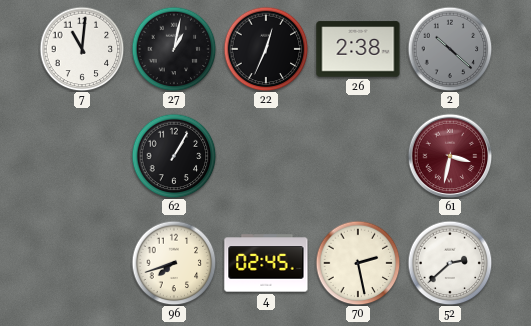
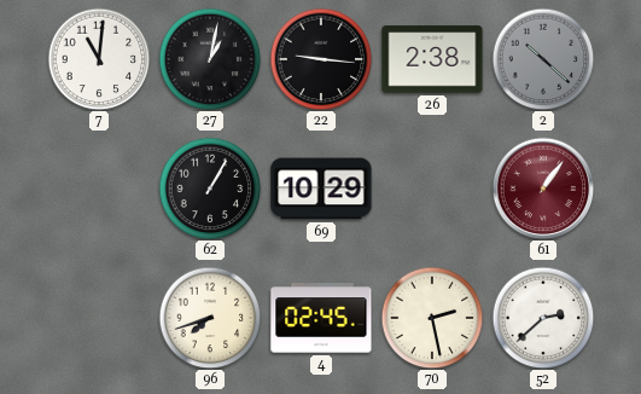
22: 12:34 -> 9:16 (321, 59)
69: none -> 10:29 (321, 189)
61: 3:32 -> 1:06 (543, 189)
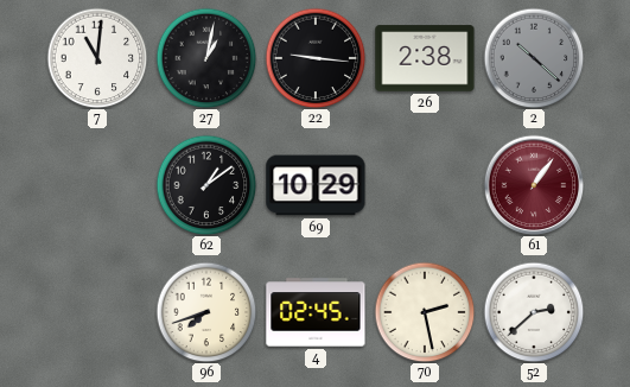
62: 1:05 -> 1:09 (206, 185)
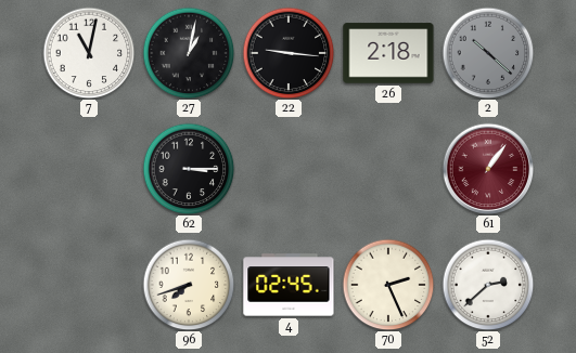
7: 11:01 -> 11:02 (89, 53)
26: 2:38 -> 2:18 (388, 53)
62: 1:09 -> 3:15 (189, 169)
69: 10:29 -> none (316, 185)
70: 2:28 -> 2:26 (388, 285)
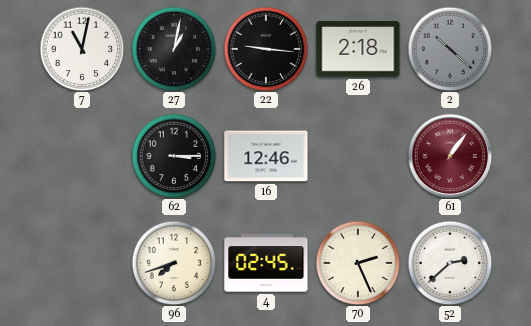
16: none -> 12:46 (266, 156)
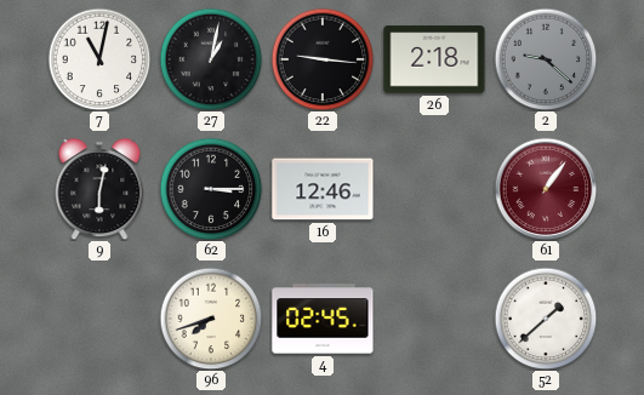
2: 10:22 -> 9:22 (546, 59)
9: none -> 6:02 (99, 189)
70: 2:26 -> none (358, 263)
52: 2:38 -> 1:38 (546, 319)
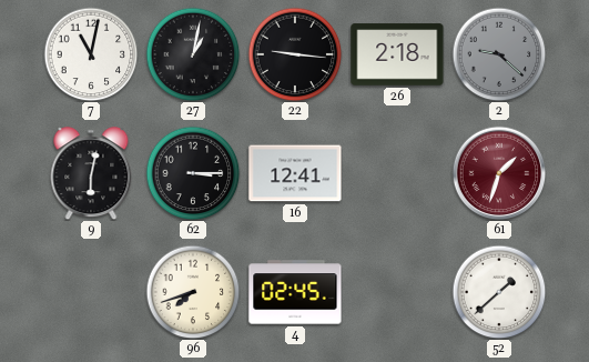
16: 12:46 -> 12:41 (295, 173)
61: 1:06 -> 1:33 (499, 173)
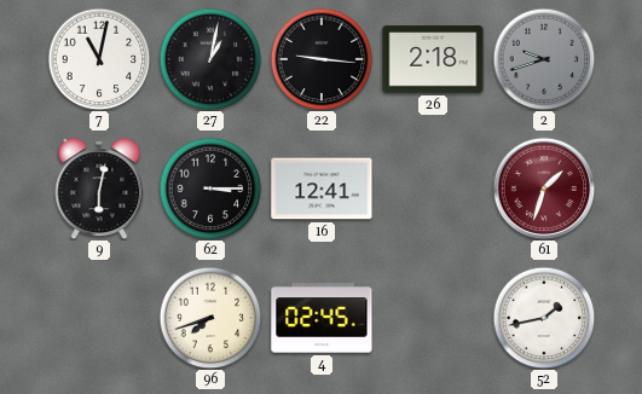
2: 9:22 -> 9:42 (544, 59)
52: 1:38 -> 1:43 (544, 318)
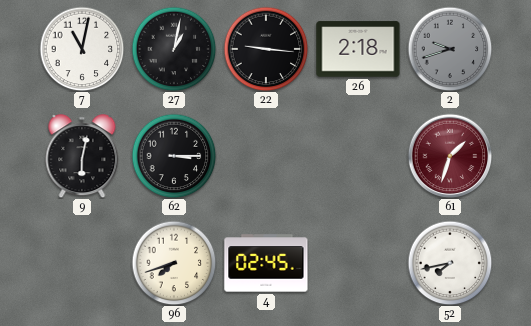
16: 12:41 -> none (322, 189)
52: 1:43 -> 7:43 (450, 263)
